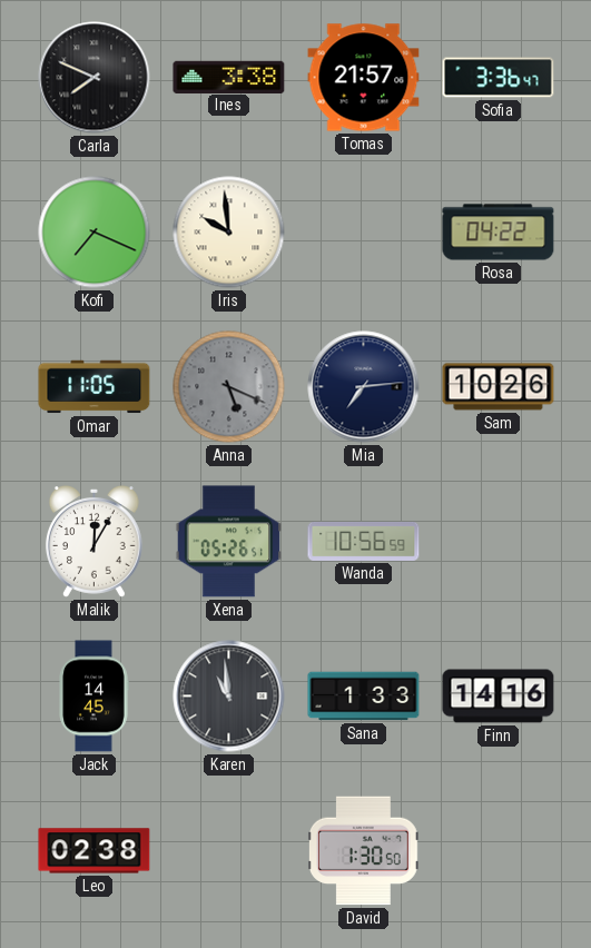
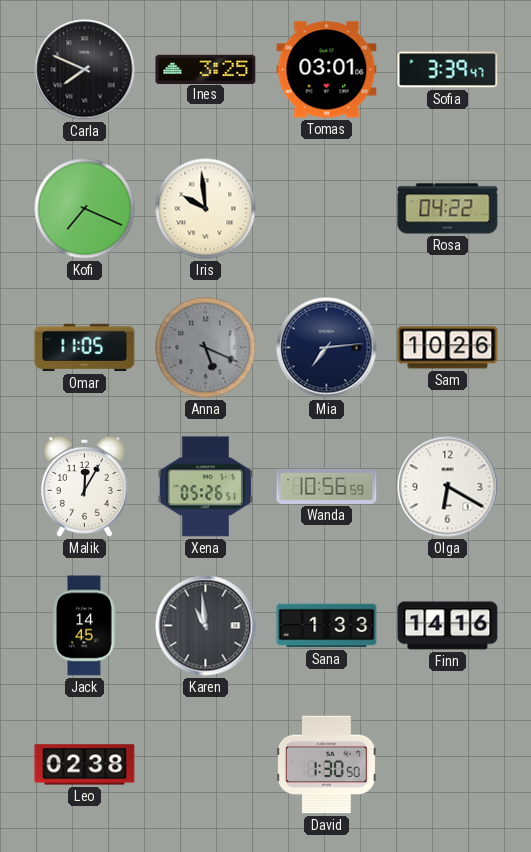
Ines: 3:38 -> 3:25 (206, 69)
Tomas: 21:57 -> 03:01 (327, 70)
Sofia: 3:36 -> 3:39 (448, 70)
Olga: none -> 6:20 (448, 487)
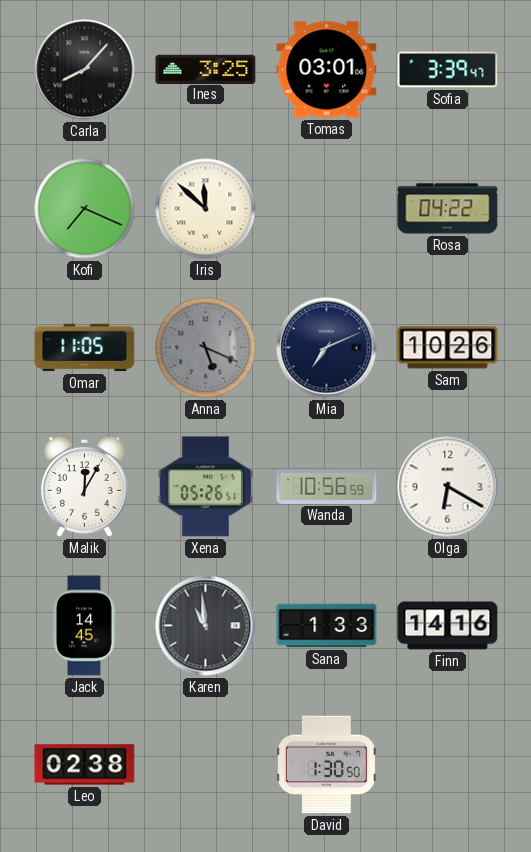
Carla: 7:49 -> 8:07 (85, 70)
Iris: 9:59 -> 11:52 (206, 209)
Mia: 7:14 -> 7:11 (327, 348)
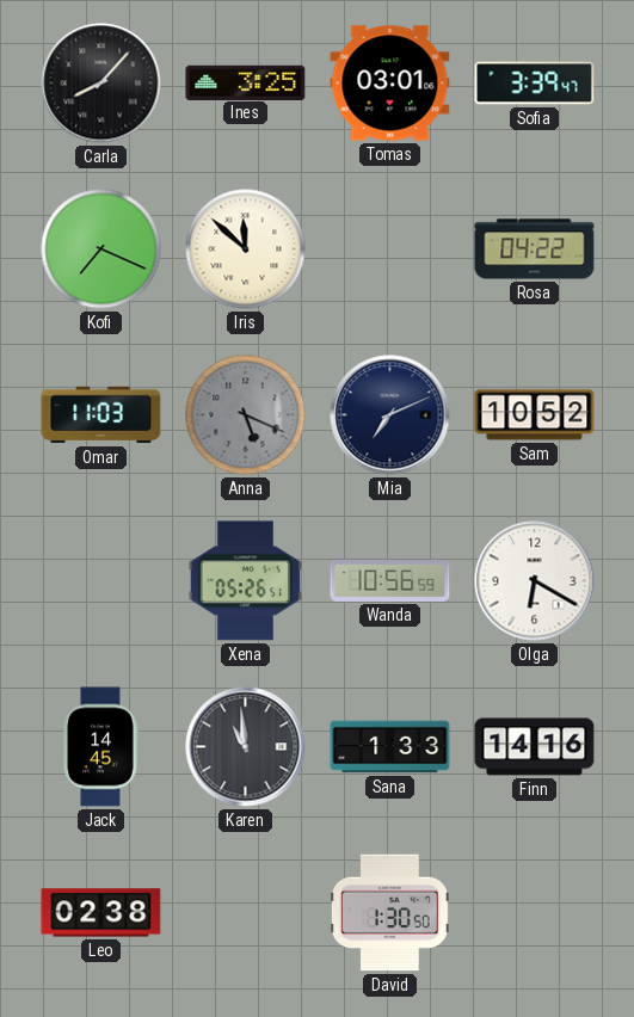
Omar: 11:05 -> 11:03 (101, 415)
Sam: 10:26 -> 10:52 (535, 415)
Malik: 12:05 -> none (84, 487)
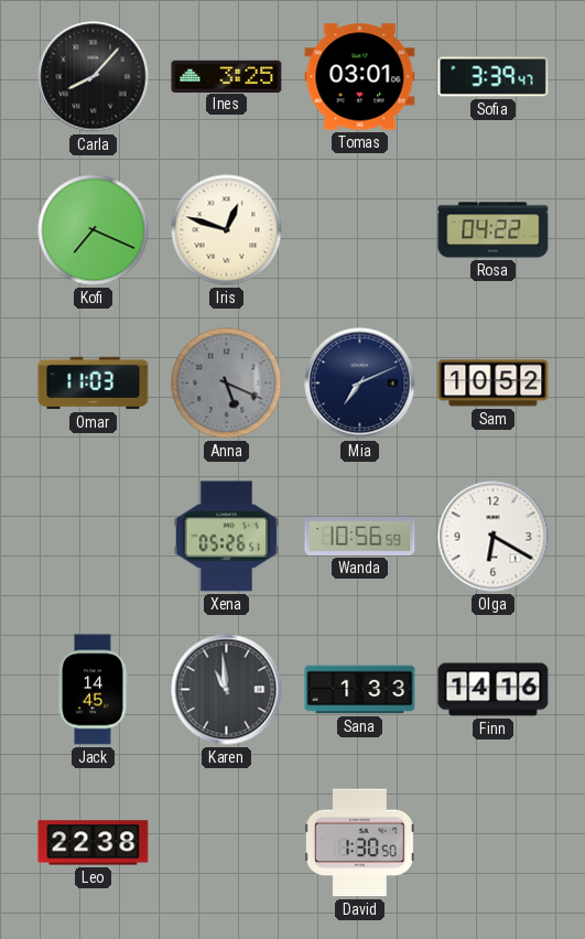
Iris: 11:52 -> 12:48 (227, 230)
Leo: 02:38 -> 22:38 (94, 843)
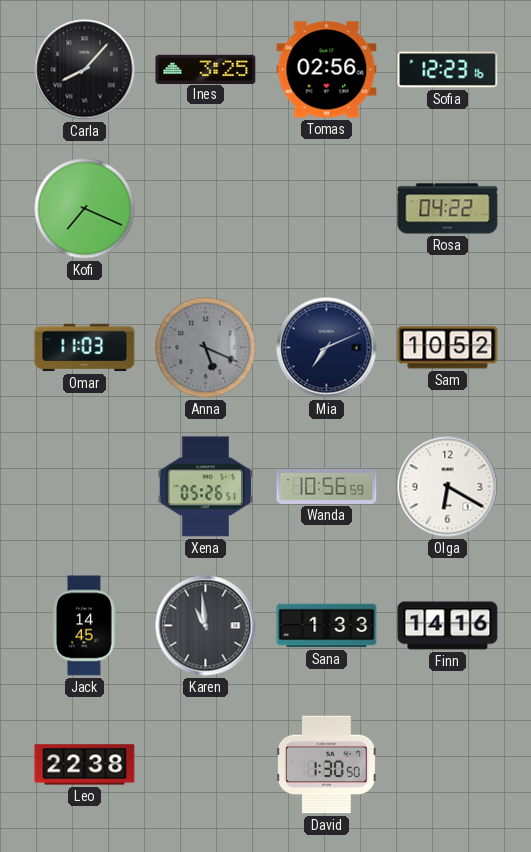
Tomas: 03:01 -> 02:56 (327, 70)
Sofia: 3:39 -> 12:23 (448, 70)
Iris: 12:48 -> none (227, 230)
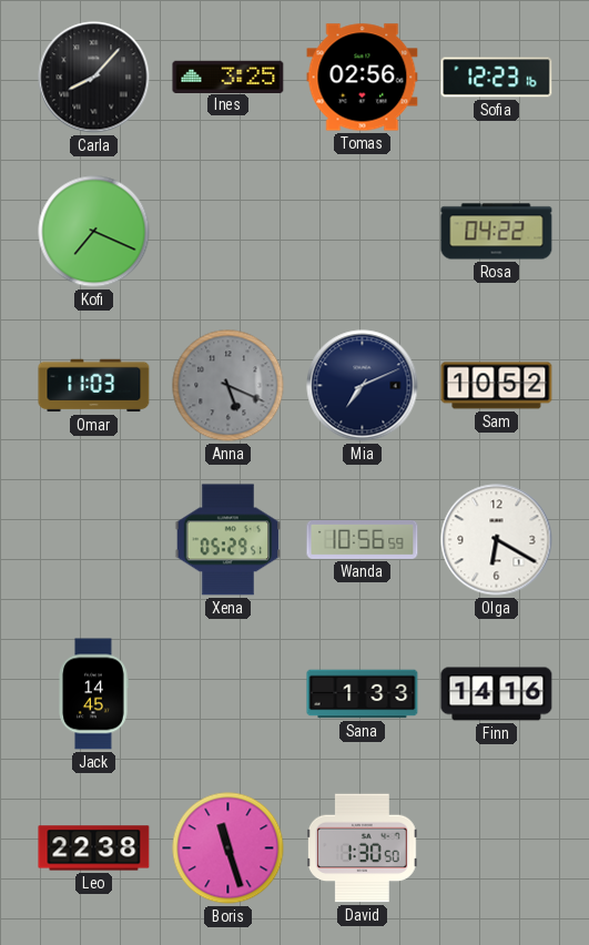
Xena: 05:26 -> 05:29 (229, 540)
Karen: 10:59 -> none (206, 626)
Boris: none -> 11:27 (229, 849)
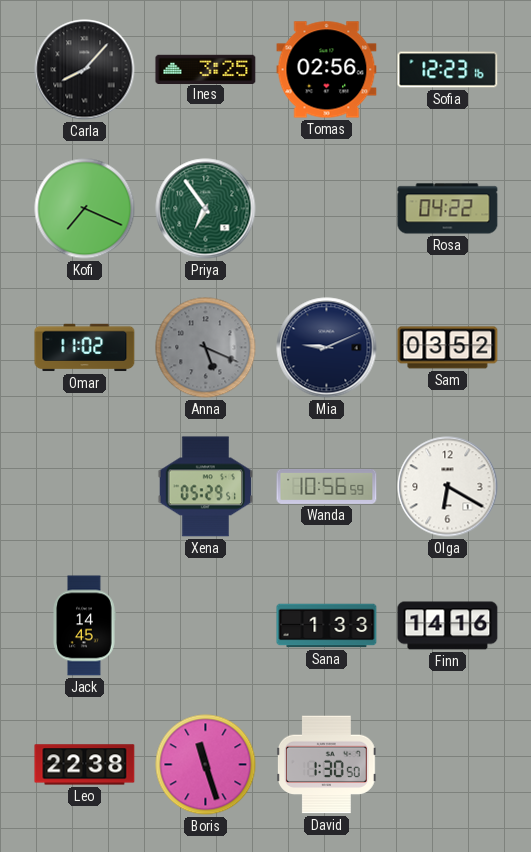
Priya: none -> 6:54 (206, 209)
Omar: 11:03 -> 11:02 (85, 348)
Mia: 7:11 -> 9:11 (327, 348)
Sam: 10:52 -> 03:52 (448, 348)
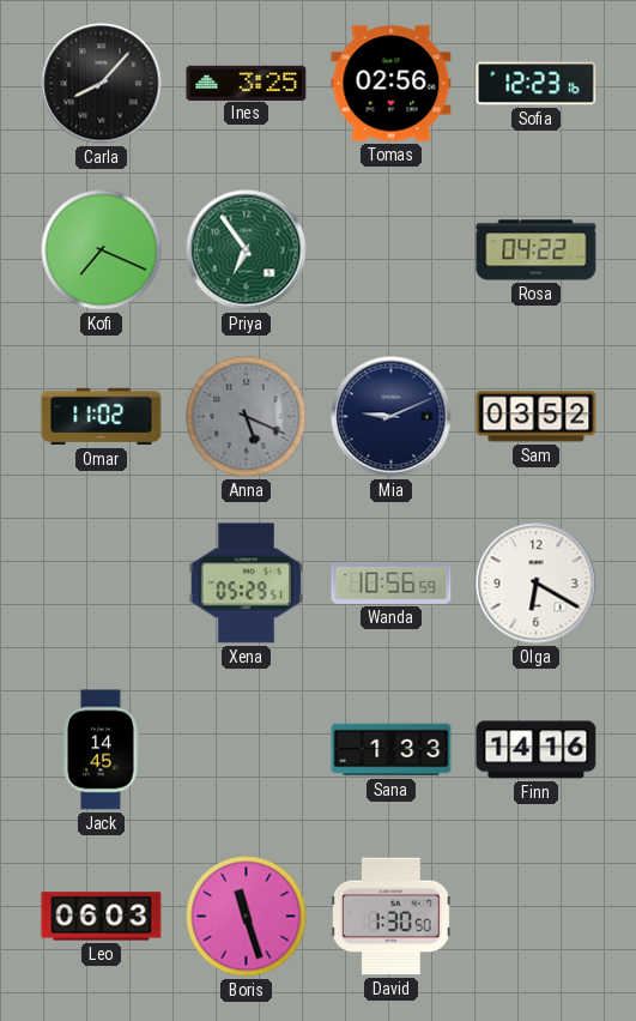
Leo: 22:38 -> 06:03 (102, 917)
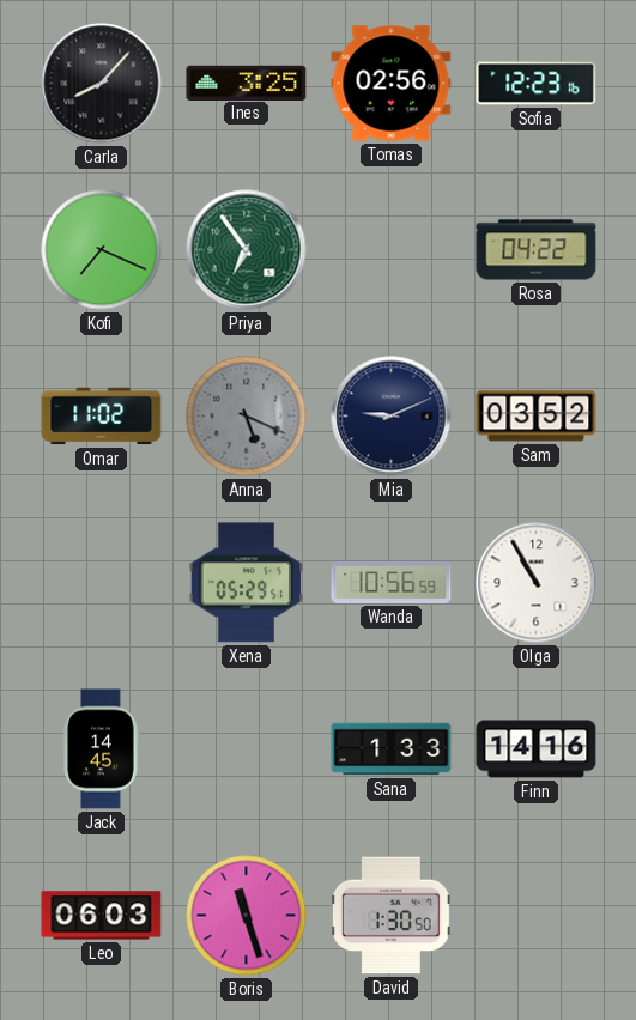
Olga: 6:20 -> 10:55 (537, 583)
